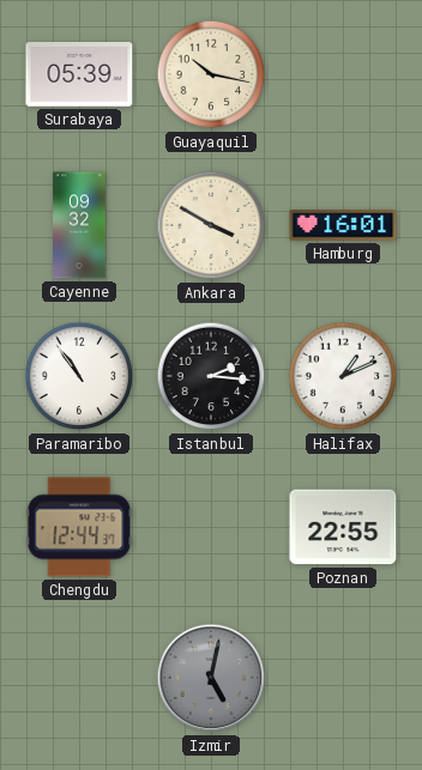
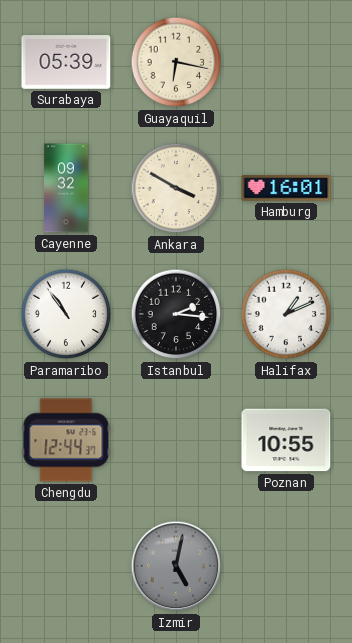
Guayaquil: 10:17 -> 6:17 (176, 62)
Poznan: 22:55 -> 10:55 (286, 440)
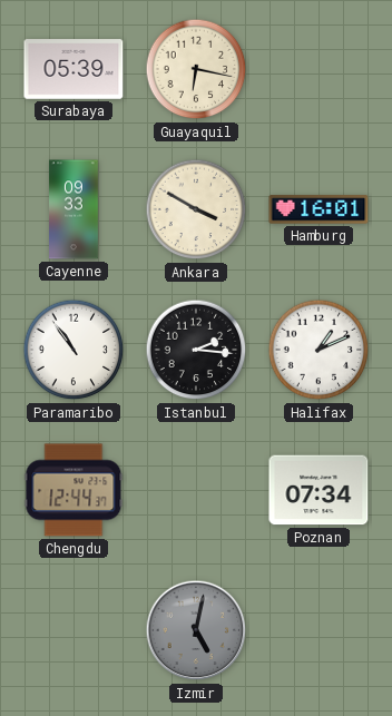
Cayenne: 09:32 -> 09:33 (73, 209)
Poznan: 10:55 -> 07:34 (318, 490)
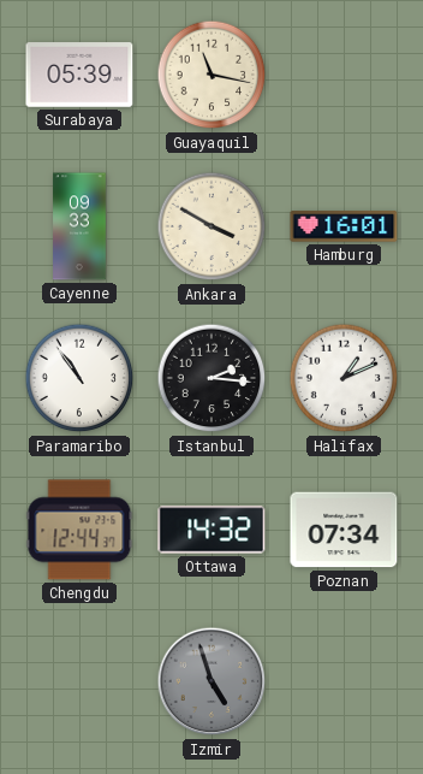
Guayaquil: 6:17 -> 11:17 (211, 75)
Ottawa: none -> 14:32 (211, 530)
Izmir: 5:02 -> 4:57 (211, 681)
